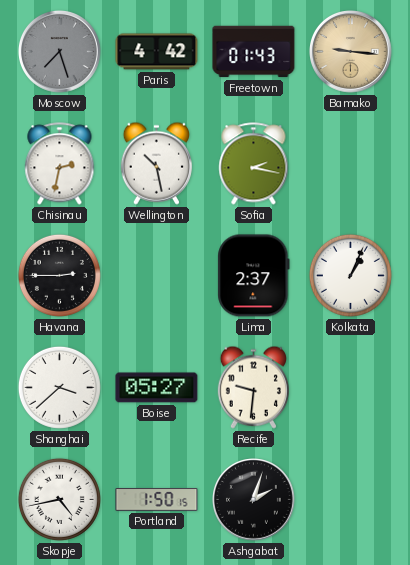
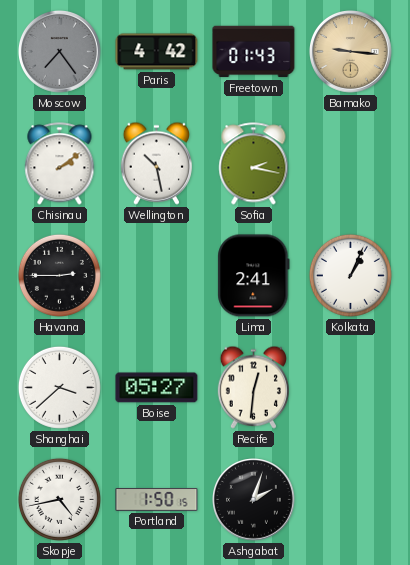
Moscow: 7:27 -> 7:24 (60, 52)
Chisinau: 2:32 -> 2:09 (60, 164)
Lima: 2:37 -> 2:41 (254, 276)
Recife: 9:31 -> 12:31 (253, 387)
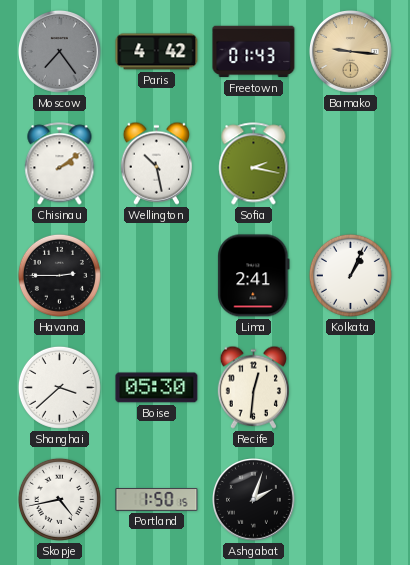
Boise: 05:27 -> 05:30 (157, 388)
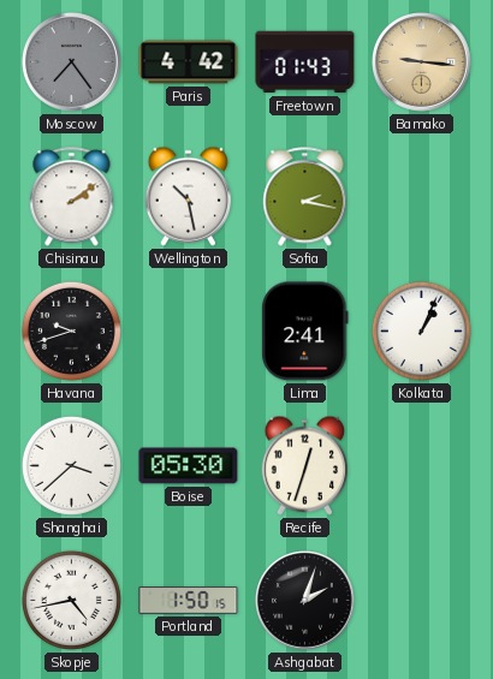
Havana: 2:45 -> 9:42 (71, 330)
Recife: 12:31 -> 12:33 (304, 465)
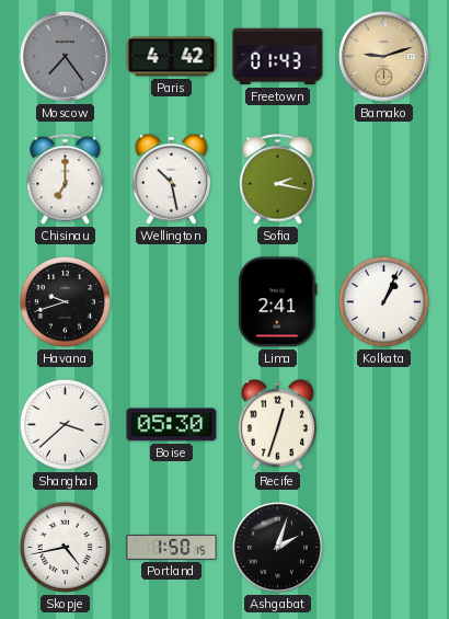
Bamako: 9:16 -> 9:12 (384, 57)
Chisinau: 2:09 -> 7:00 (66, 180)
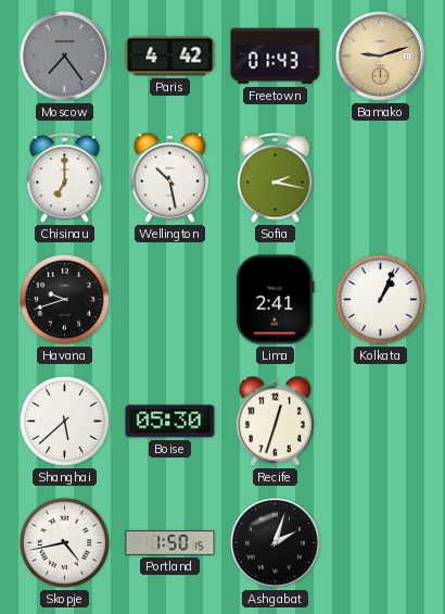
Shanghai: 3:38 -> 5:38 (64, 421)
